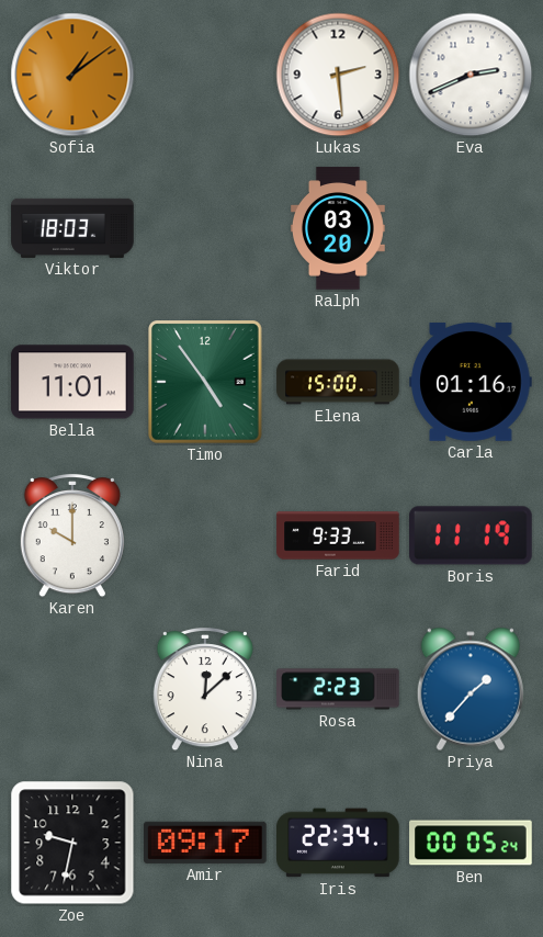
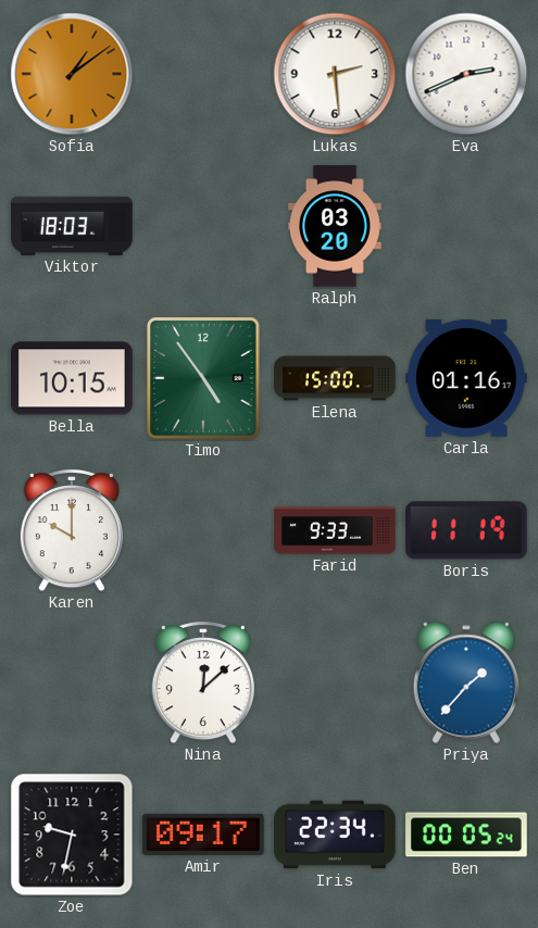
Bella: 11:01 -> 10:15 (72, 378)
Rosa: 2:23 -> none (338, 689)
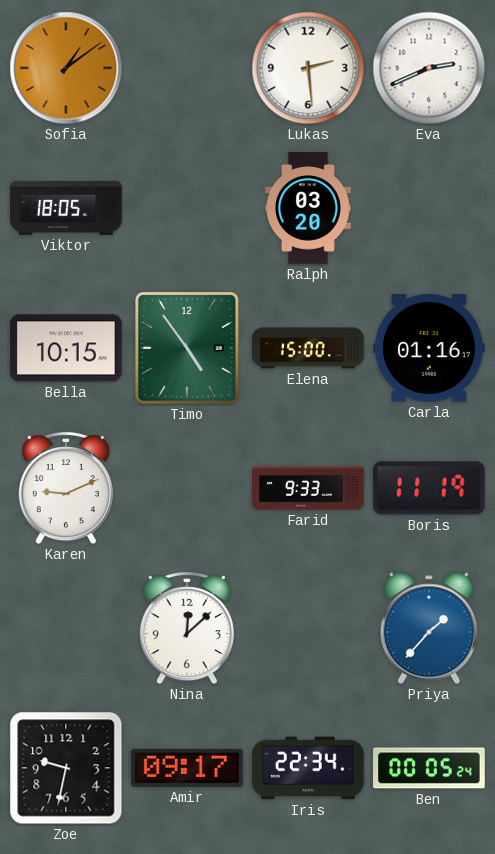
Viktor: 18:03 -> 18:05 (66, 208)
Karen: 10:00 -> 9:11 (66, 488)
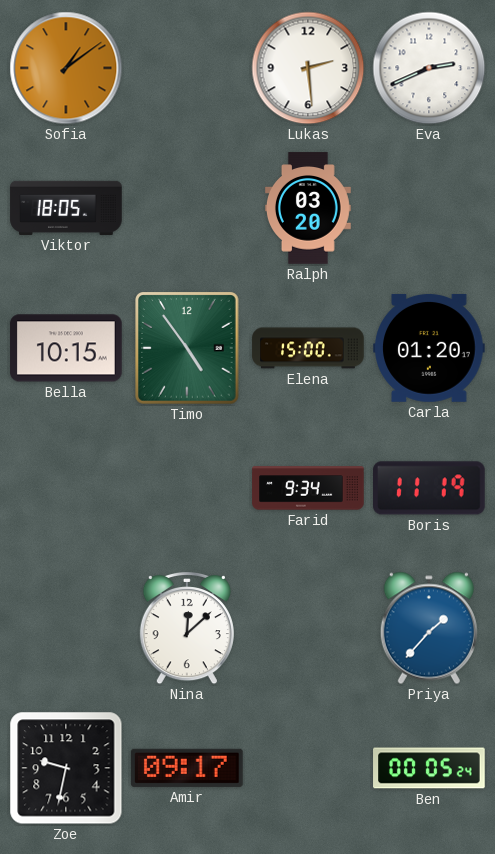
Carla: 01:16 -> 01:20 (429, 348)
Karen: 9:11 -> none (66, 488)
Farid: 9:33 -> 9:34 (308, 488)
Iris: 22:34 -> none (308, 768)
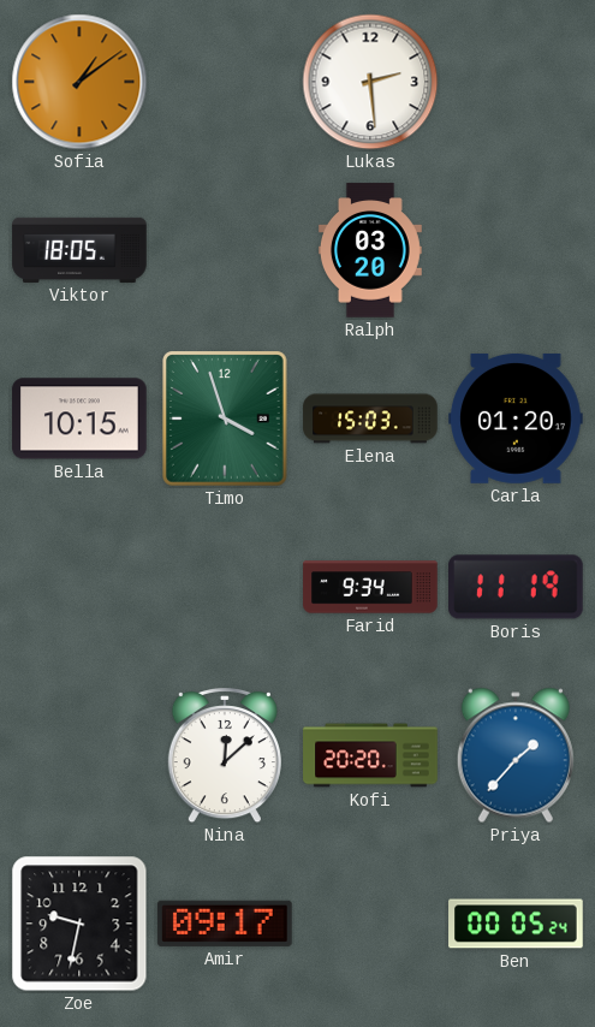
Eva: 2:41 -> none (429, 68)
Timo: 4:54 -> 3:57 (225, 418)
Elena: 15:00 -> 15:03 (370, 418)
Kofi: none -> 20:20 (370, 755)
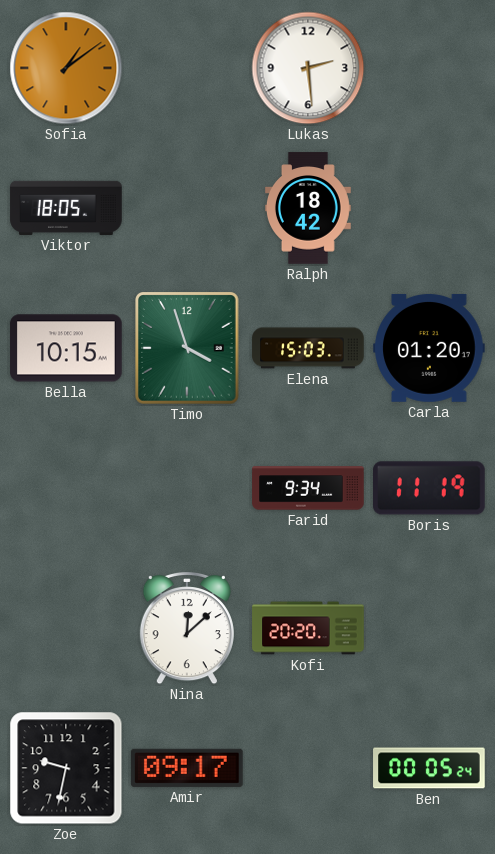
Ralph: 03:20 -> 18:42 (308, 208)
Priya: 1:37 -> none (516, 755)
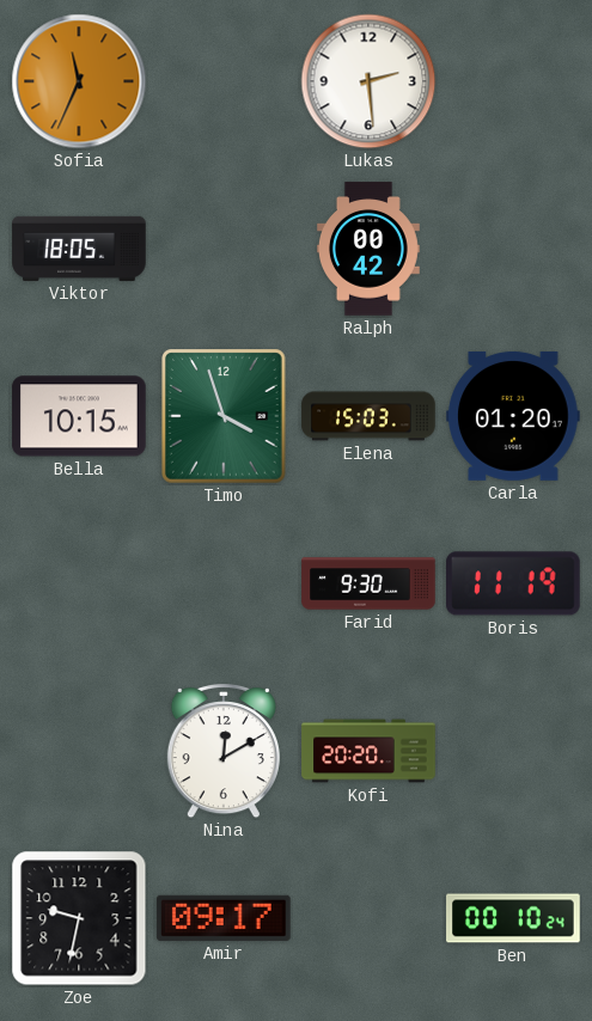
Sofia: 1:09 -> 11:34 (79, 81)
Ralph: 18:42 -> 00:42 (368, 249)
Farid: 9:34 -> 9:30 (368, 583)
Nina: 12:08 -> 12:10 (224, 751)
Ben: 00:05 -> 00:10 (513, 918)
